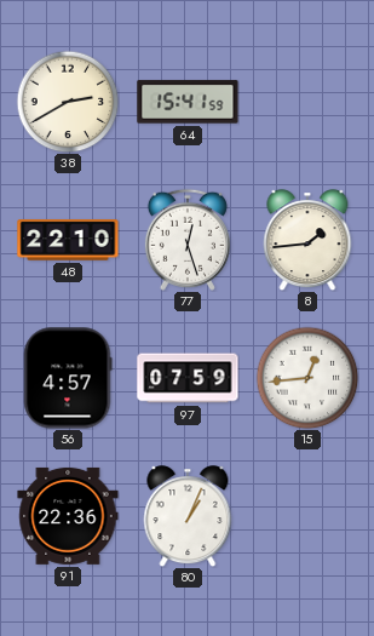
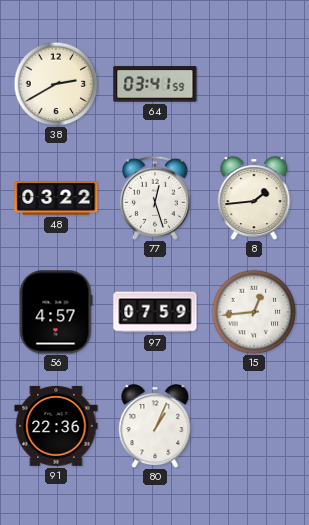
64: 15:41 -> 03:41 (155, 84)
48: 22:10 -> 03:22 (56, 198)
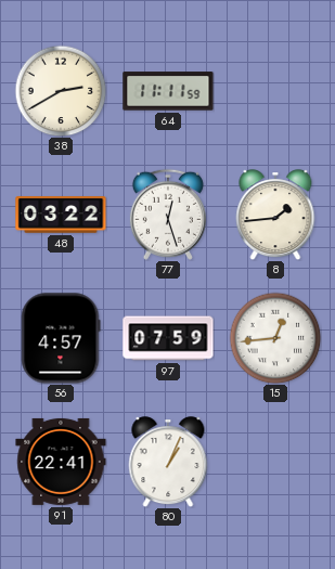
64: 03:41 -> 11:11 (168, 91)
91: 22:36 -> 22:41 (61, 462)
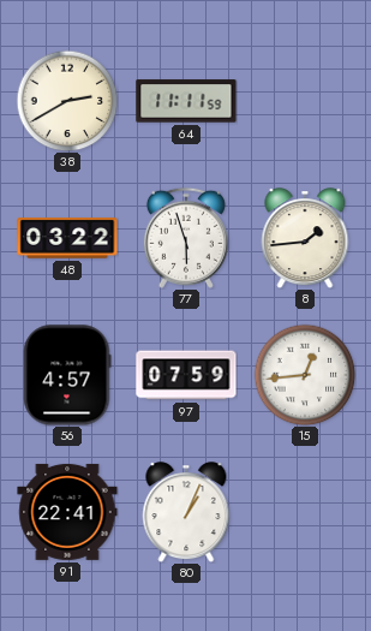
77: 12:27 -> 5:57 (186, 238)
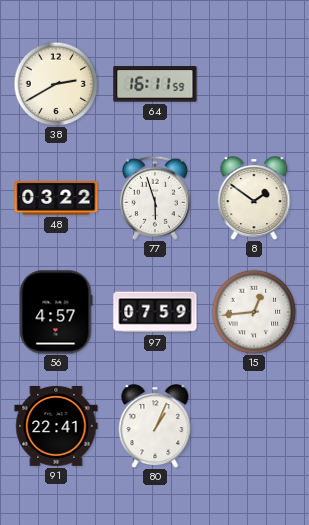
64: 11:11 -> 16:11 (155, 84)
8: 1:44 -> 1:51 (254, 198)
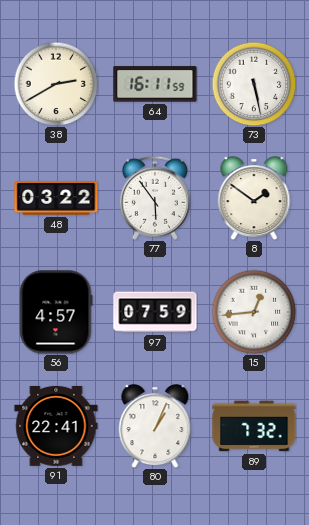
73: none -> 5:28 (254, 84)
77: 5:57 -> 5:54 (155, 198)
89: none -> 7:32 (254, 426)
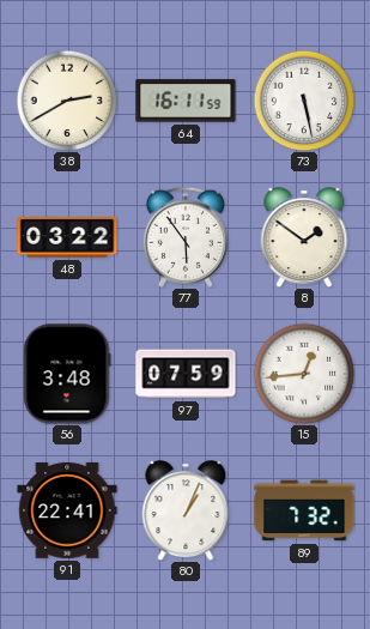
56: 4:57 -> 3:48 (67, 374)
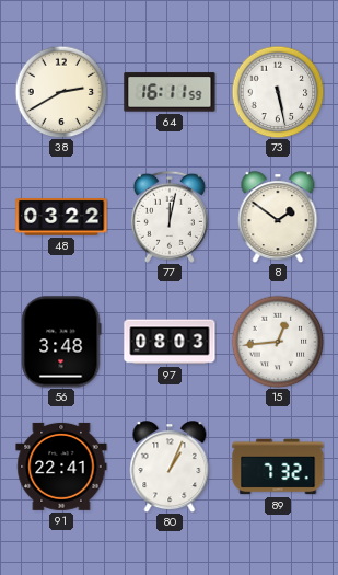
77: 5:54 -> 12:02 (170, 217)
97: 07:59 -> 08:03 (170, 342)
